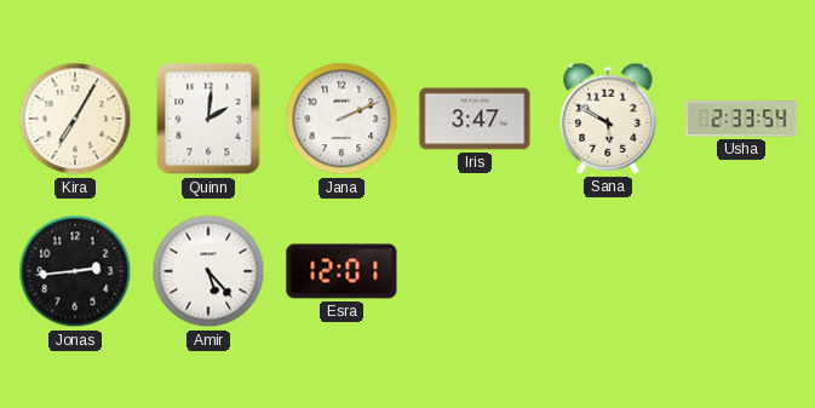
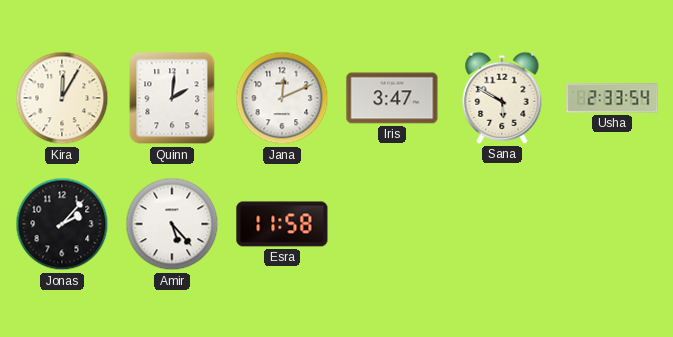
Kira: 7:05 -> 12:05 (62, 98)
Jana: 2:11 -> 12:11 (282, 98)
Jonas: 2:44 -> 2:07 (62, 224)
Esra: 12:01 -> 11:58 (282, 224)
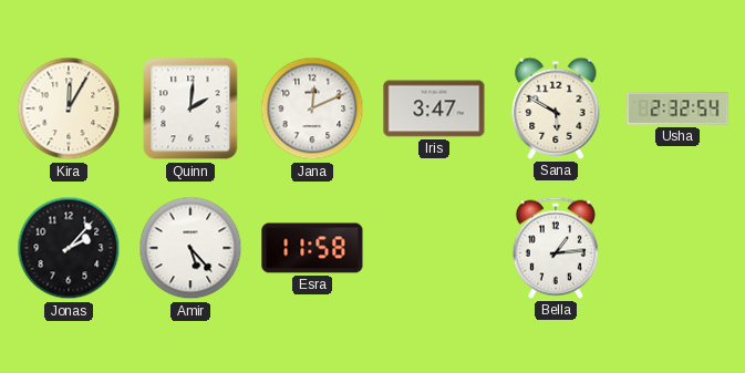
Usha: 2:33 -> 2:32 (677, 108)
Bella: none -> 1:14 (556, 248)
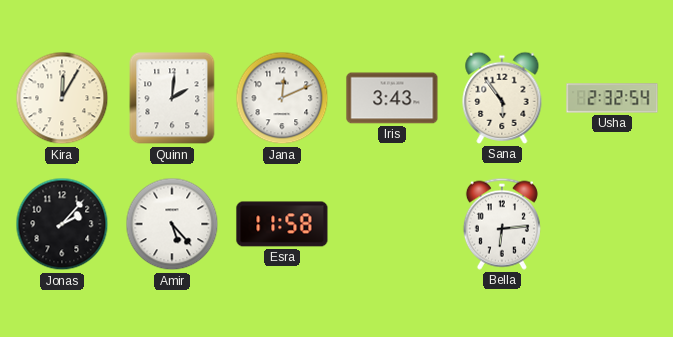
Iris: 3:47 -> 3:43 (392, 98)
Sana: 5:50 -> 5:54 (502, 98)
Bella: 1:14 -> 6:14 (502, 224)
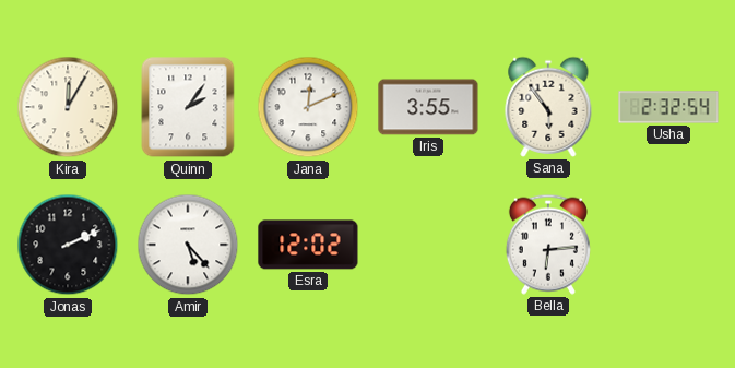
Quinn: 2:01 -> 2:06 (188, 107)
Iris: 3:43 -> 3:55 (428, 107)
Jonas: 2:07 -> 2:11 (68, 245)
Esra: 11:58 -> 12:02 (308, 245)
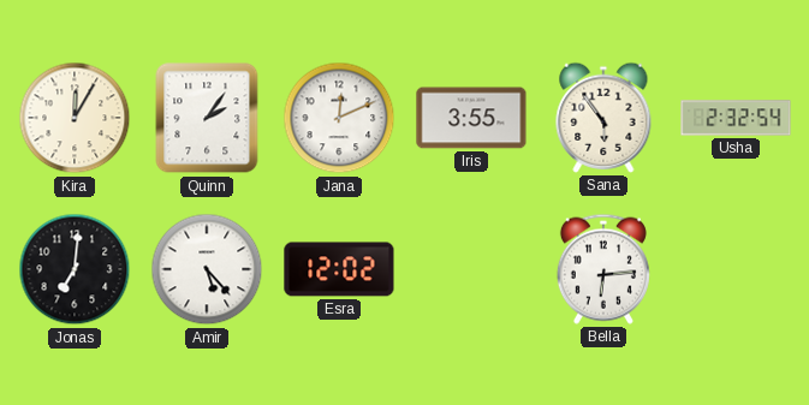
Jonas: 2:11 -> 7:01 (75, 269)
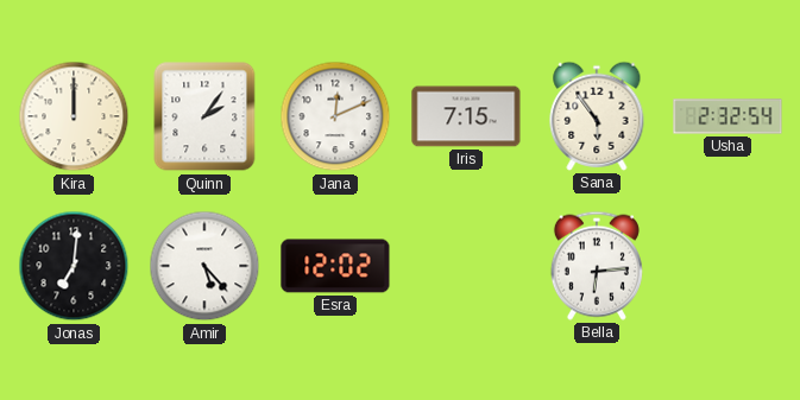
Kira: 12:05 -> 12:00 (74, 116)
Iris: 3:55 -> 7:15 (466, 116)
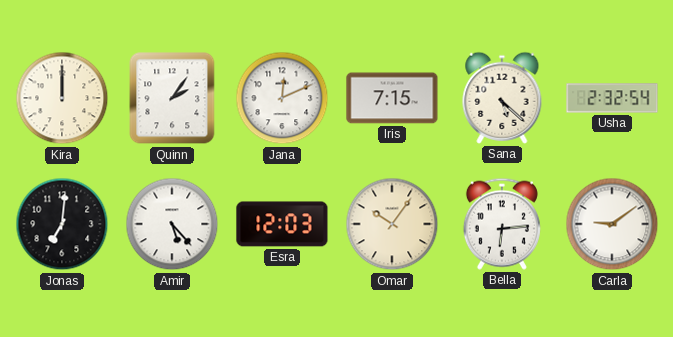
Sana: 5:54 -> 5:22 (502, 98)
Esra: 12:02 -> 12:03 (282, 224)
Omar: none -> 10:06 (392, 224)
Carla: none -> 9:09 (612, 224)
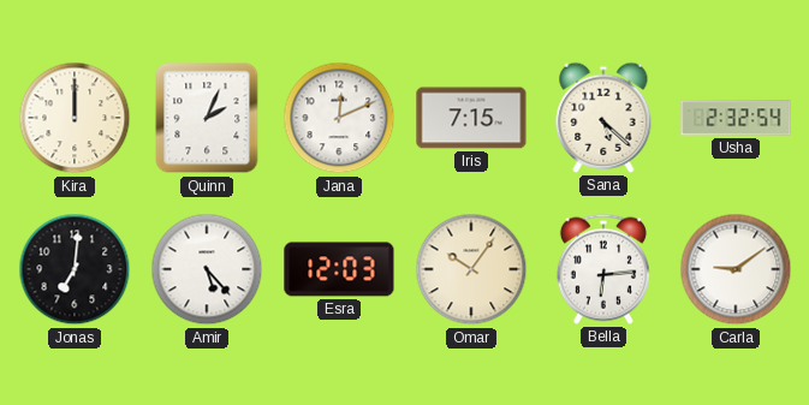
Quinn: 2:06 -> 2:04 (207, 118)
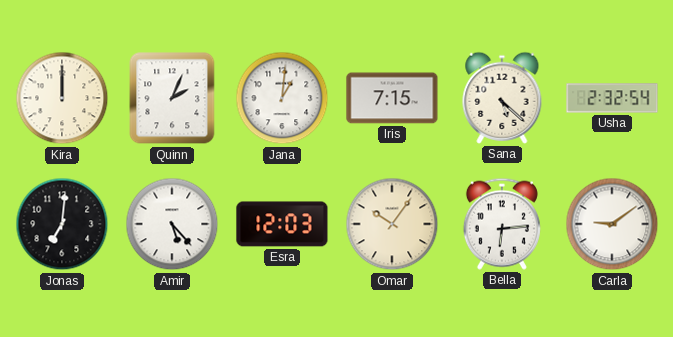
Jana: 12:11 -> 1:01 (282, 98)
